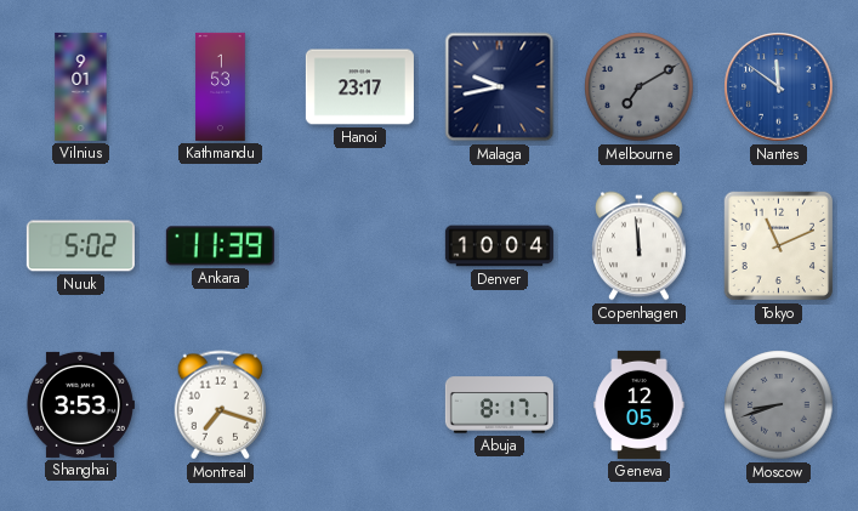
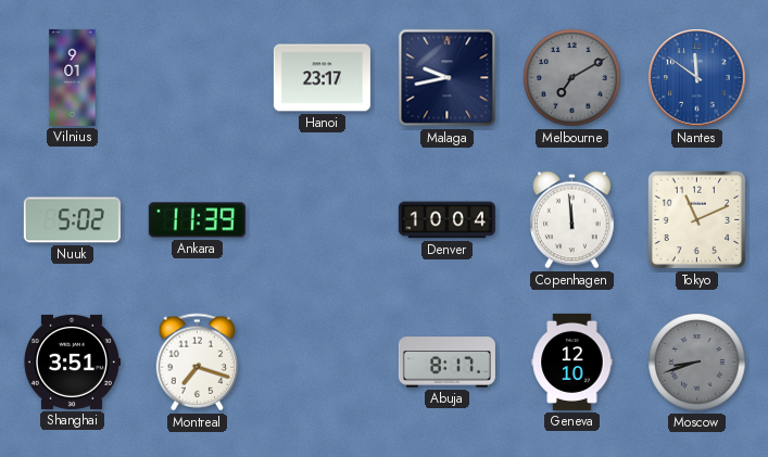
Kathmandu: 1:53 -> none (221, 86)
Shanghai: 3:53 -> 3:51 (72, 361)
Geneva: 12:05 -> 12:10 (572, 361)
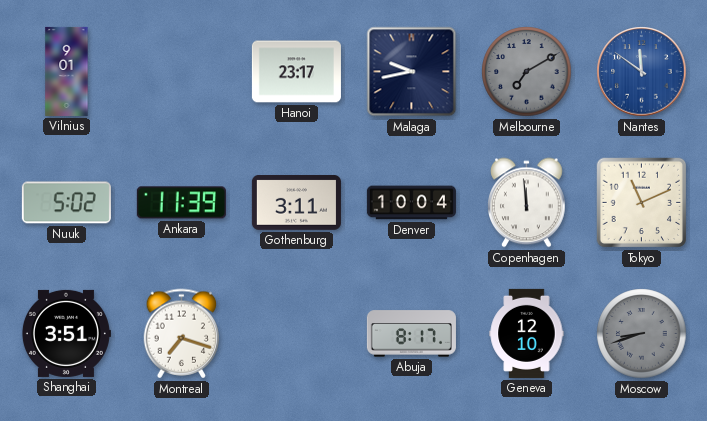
Gothenburg: none -> 3:11 (296, 203)
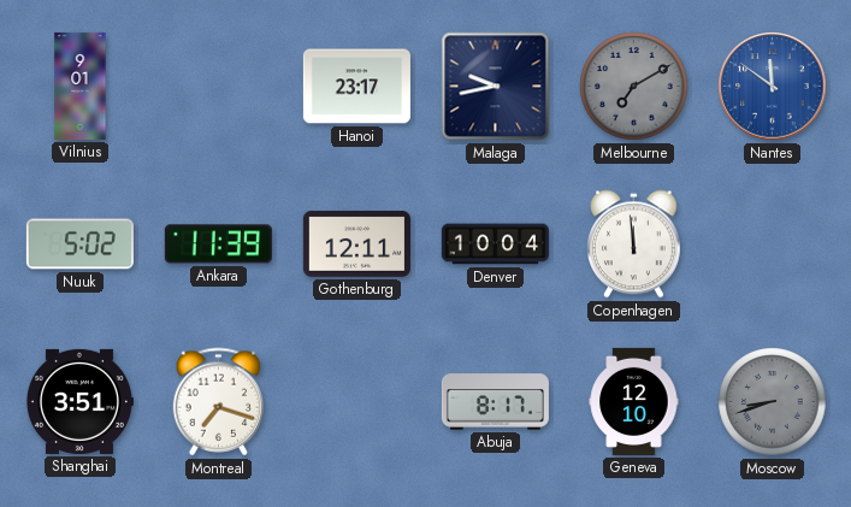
Gothenburg: 3:11 -> 12:11 (356, 244)
Tokyo: 11:11 -> none (642, 203)
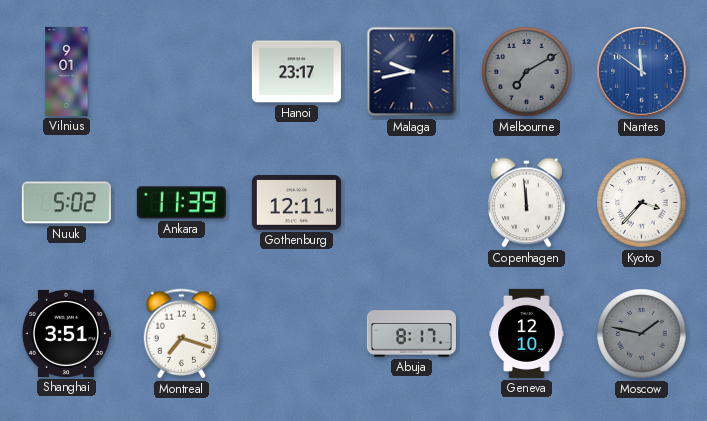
Denver: 10:04 -> none (495, 244)
Kyoto: none -> 3:37 (642, 203)
Moscow: 8:42 -> 1:47 (642, 334)
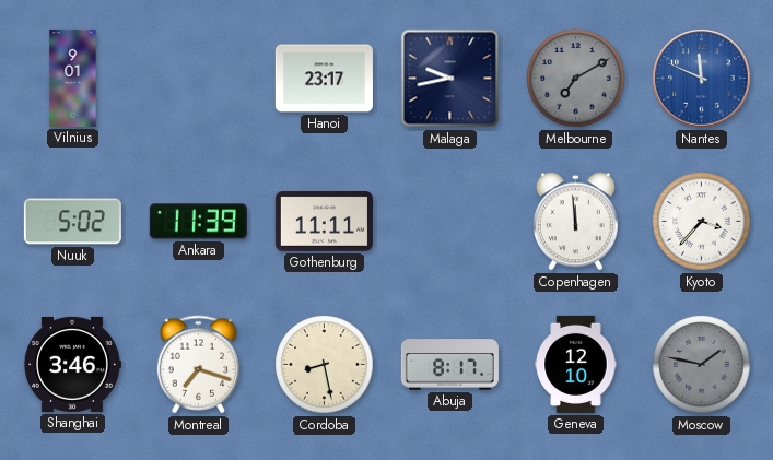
Nantes: 11:51 -> 11:49 (702, 79)
Gothenburg: 12:11 -> 11:11 (324, 222)
Shanghai: 3:51 -> 3:46 (72, 364)
Cordoba: none -> 8:28 (325, 365)
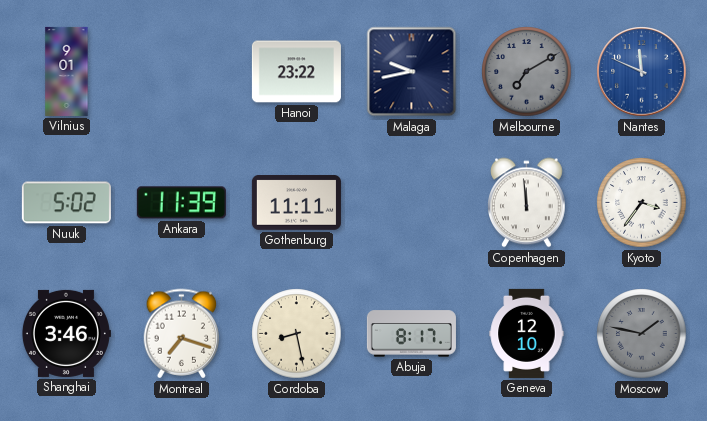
Hanoi: 23:17 -> 23:22 (296, 72)
Kyoto: 3:37 -> 3:36 (642, 203)
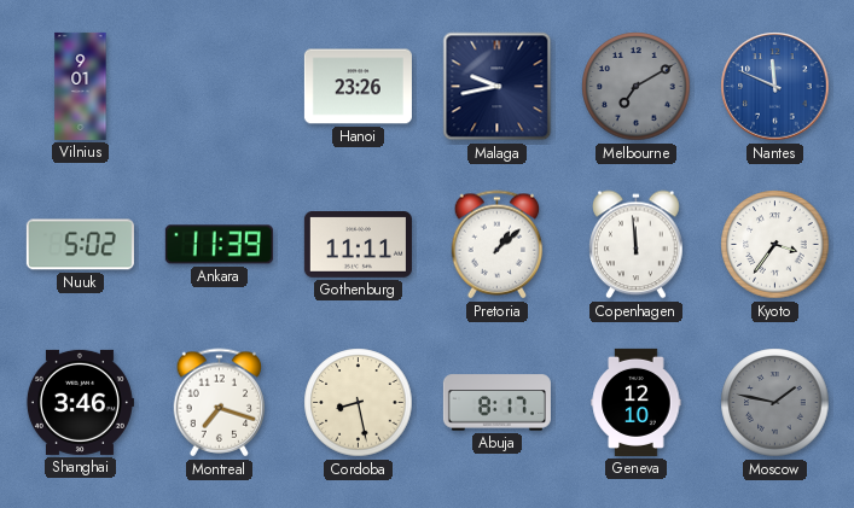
Hanoi: 23:22 -> 23:26 (358, 87)
Pretoria: none -> 1:08 (498, 245)
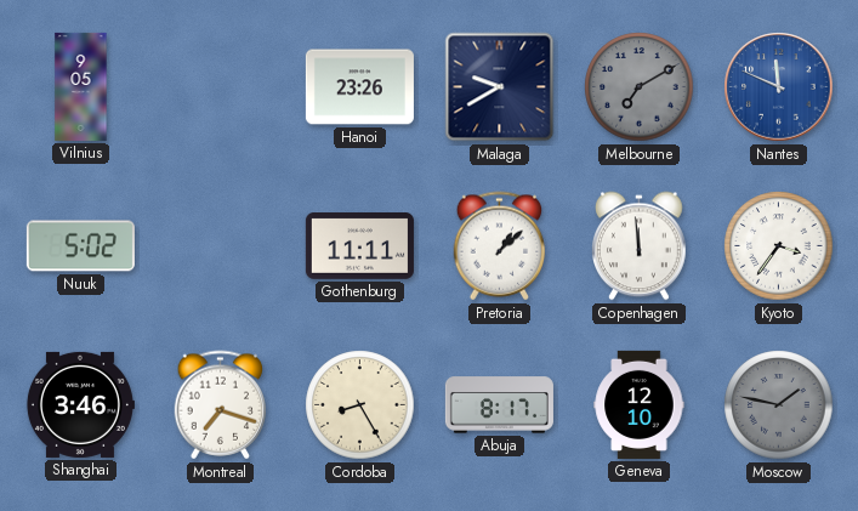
Vilnius: 9:01 -> 9:05 (81, 86)
Malaga: 9:43 -> 9:40 (500, 87)
Ankara: 11:39 -> none (219, 245)
Cordoba: 8:28 -> 8:25 (360, 405)
